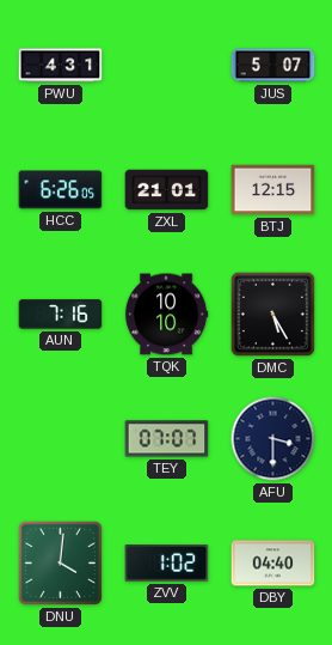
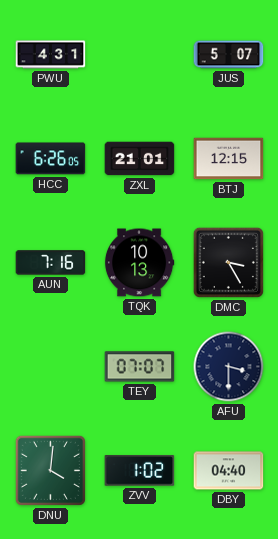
TQK: 10:10 -> 10:13 (139, 263)
DMC: 5:25 -> 3:25 (228, 262)
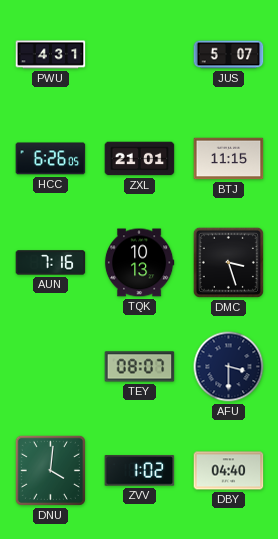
BTJ: 12:15 -> 11:15 (229, 159)
DMC: 3:25 -> 3:27 (228, 262)
TEY: 07:07 -> 08:07 (140, 367)
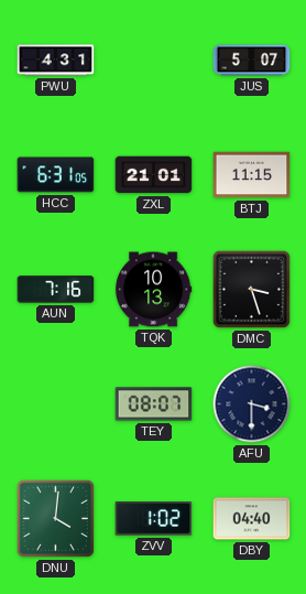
HCC: 6:26 -> 6:31 (56, 175)
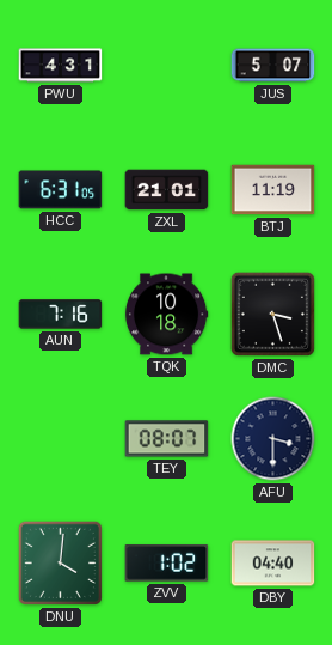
BTJ: 11:15 -> 11:19 (273, 190)
TQK: 10:13 -> 10:18 (166, 315)
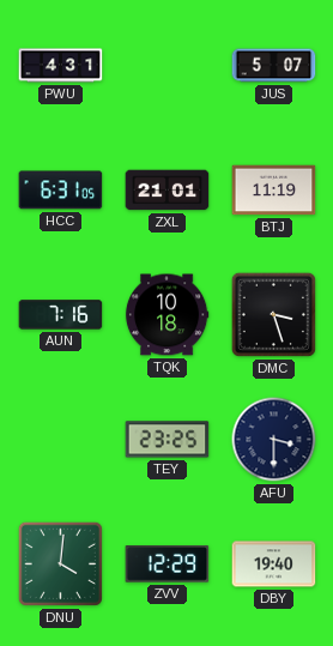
TEY: 08:07 -> 23:25 (168, 440)
ZVV: 1:02 -> 12:29 (168, 565)
DBY: 04:40 -> 19:40 (274, 565)
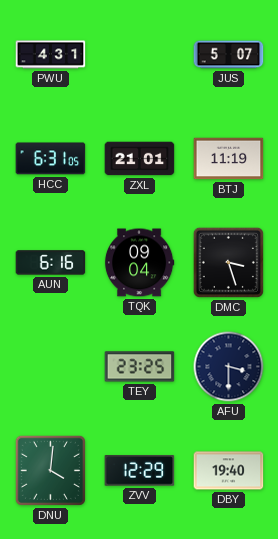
AUN: 7:16 -> 6:16 (51, 263)
TQK: 10:18 -> 09:04 (139, 263)
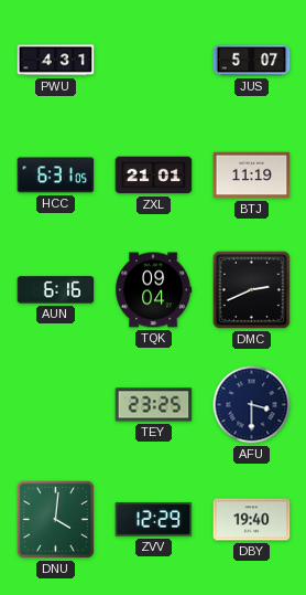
DMC: 3:27 -> 2:41 (251, 289)
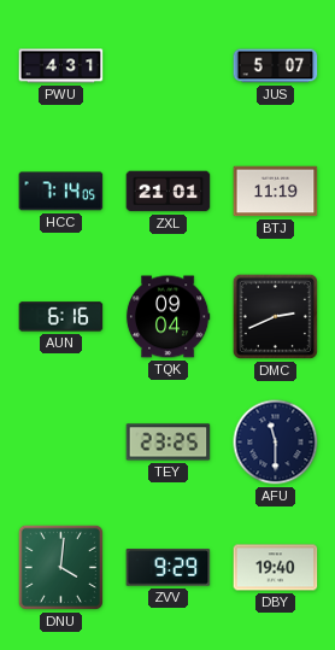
HCC: 6:31 -> 7:14 (61, 192)
AFU: 3:30 -> 11:30 (276, 443)
ZVV: 12:29 -> 9:29 (169, 568)
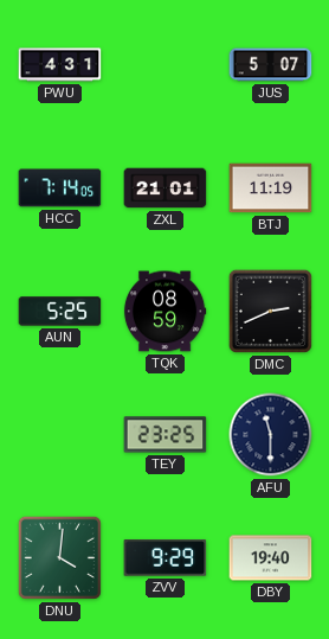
AUN: 6:16 -> 5:25 (60, 312)
TQK: 09:04 -> 08:59 (164, 312)
